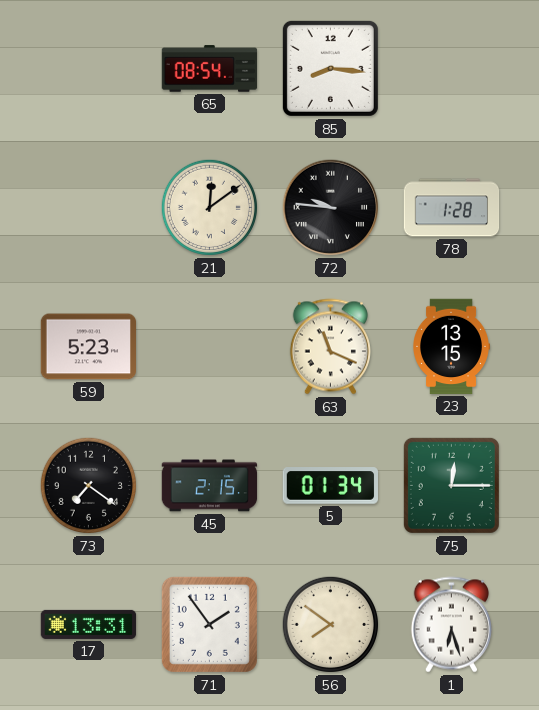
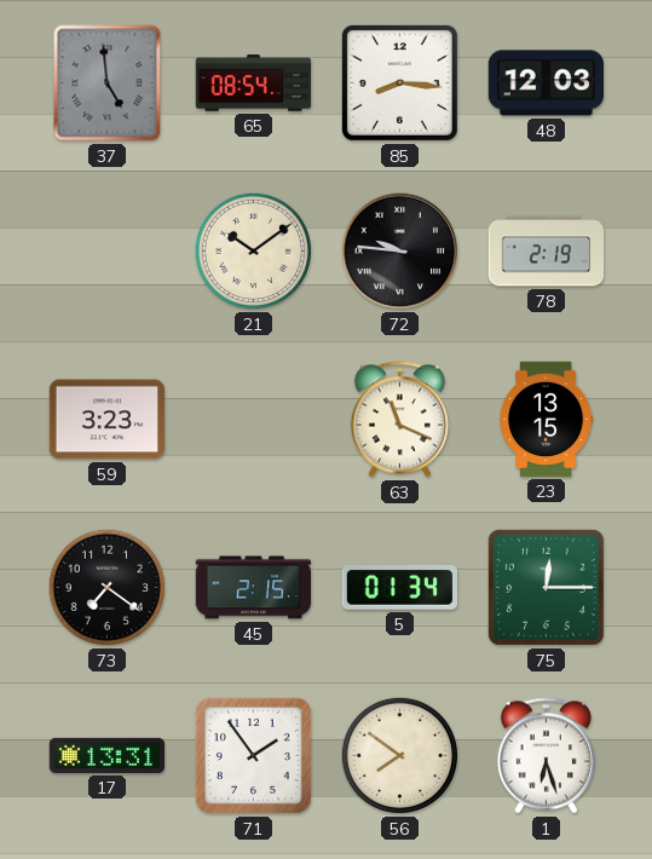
37: none -> 4:59 (108, 83)
48: none -> 12:03 (546, 83)
21: 12:09 -> 10:09 (253, 250)
78: 1:28 -> 2:19 (547, 252)
59: 5:23 -> 3:23 (108, 420)
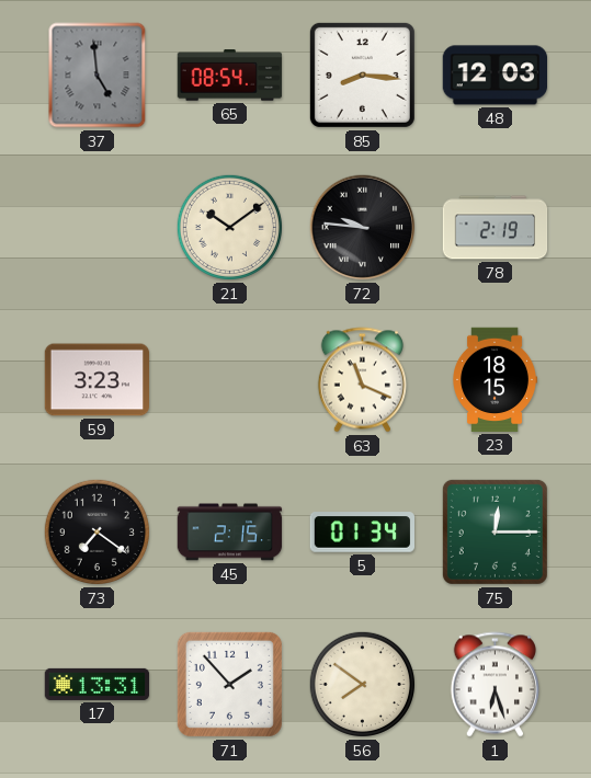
23: 13:15 -> 18:15 (495, 380)
71: 1:54 -> 1:53 (229, 684)
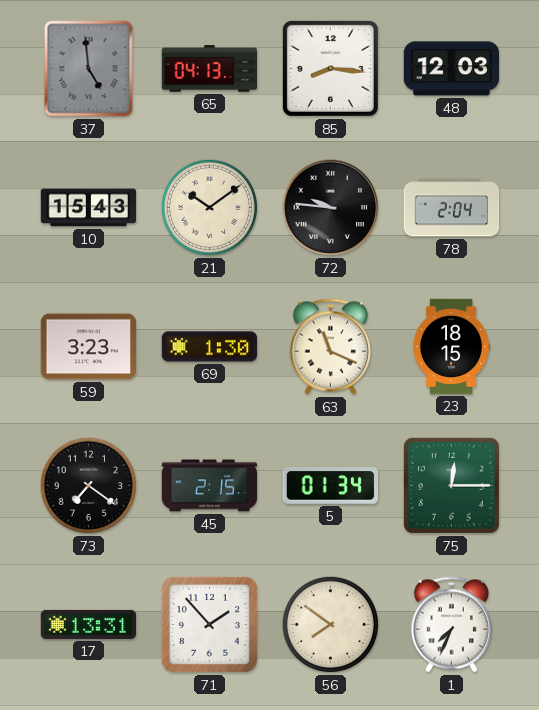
65: 08:54 -> 04:13 (210, 69)
10: none -> 15:43 (89, 208)
78: 2:19 -> 2:04 (452, 208)
69: none -> 1:30 (210, 347)
1: 6:27 -> 7:34 (451, 625)
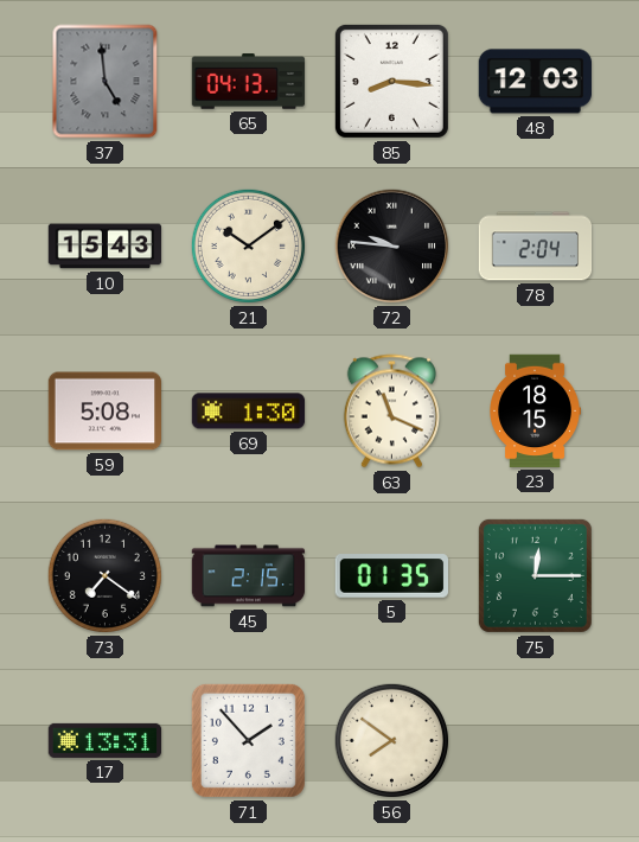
59: 3:23 -> 5:08 (106, 412)
5: 01:34 -> 01:35 (391, 576)
1: 7:34 -> none (451, 625)
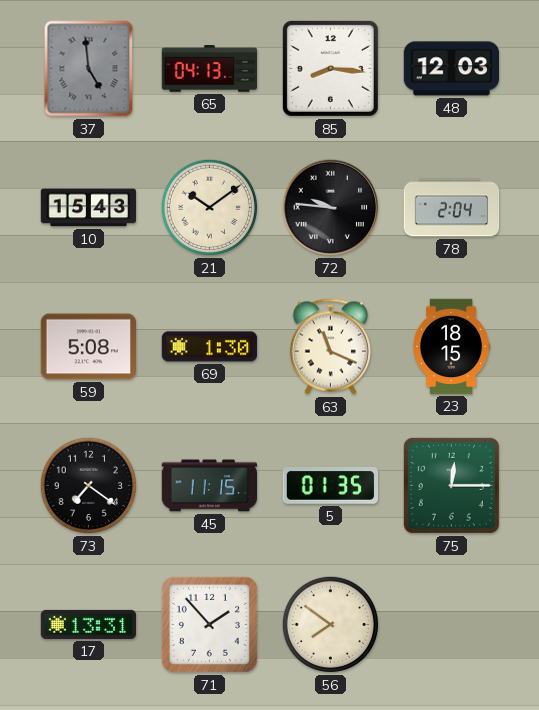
45: 2:15 -> 11:15 (210, 486)
